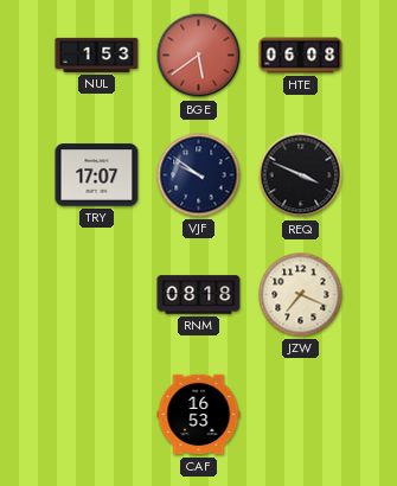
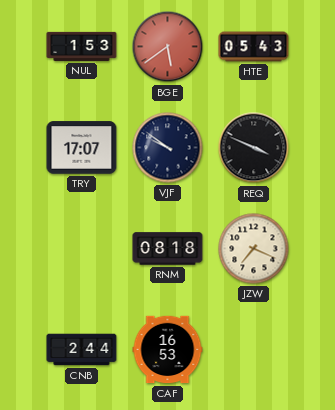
HTE: 06:08 -> 05:43 (254, 47)
CNB: none -> 2:44 (82, 350)
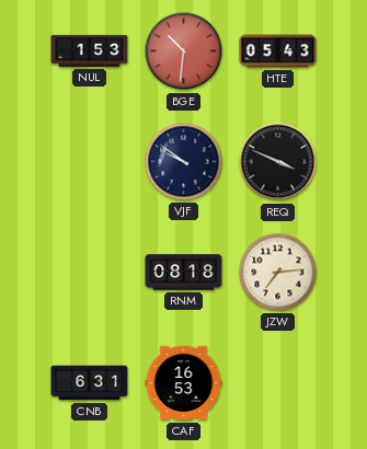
BGE: 5:39 -> 10:31 (184, 51)
TRY: 17:07 -> none (82, 148)
JZW: 7:19 -> 7:14 (278, 273)
CNB: 2:44 -> 6:31 (90, 383)
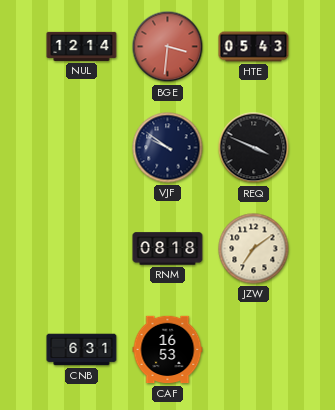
NUL: 1:53 -> 12:14 (82, 46)
BGE: 10:31 -> 3:31 (168, 47)
JZW: 7:14 -> 7:09 (254, 249)
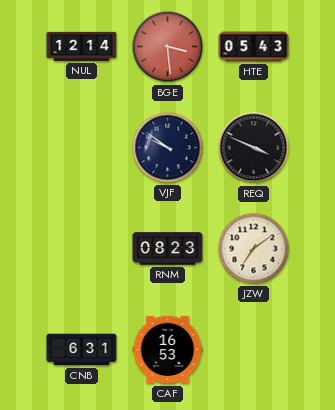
BGE: 3:31 -> 3:29 (168, 47)
RNM: 08:18 -> 08:23 (168, 249)
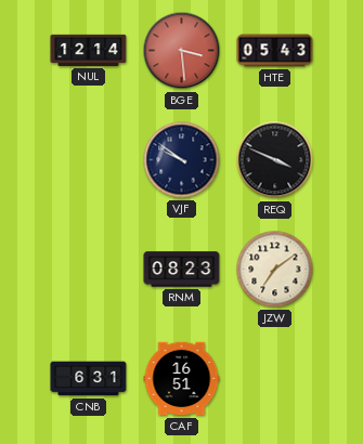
CAF: 16:53 -> 16:51 (182, 379)
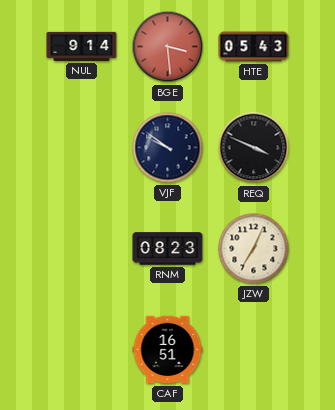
NUL: 12:14 -> 9:14 (82, 46)
JZW: 7:09 -> 7:04 (254, 249)
CNB: 6:31 -> none (89, 379)
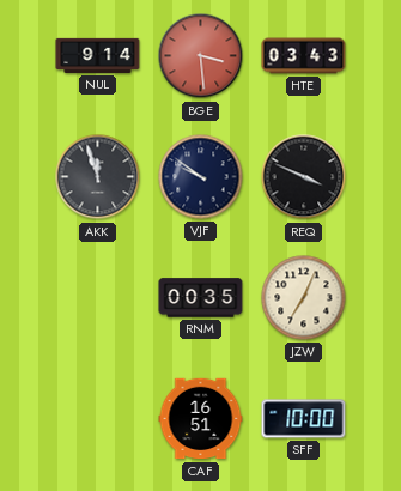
HTE: 05:43 -> 03:43 (304, 56)
AKK: none -> 11:57 (98, 177)
RNM: 08:23 -> 00:35 (201, 298)
SFF: none -> 10:00 (304, 419)
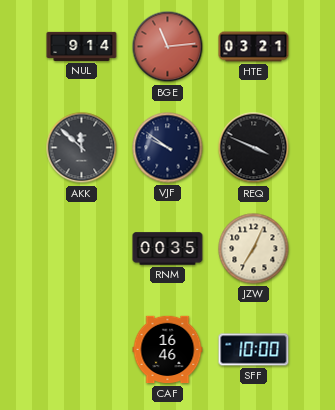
BGE: 3:29 -> 11:14 (168, 47)
HTE: 03:43 -> 03:21 (254, 47)
AKK: 11:57 -> 11:52 (82, 148)
CAF: 16:51 -> 16:46 (168, 350)
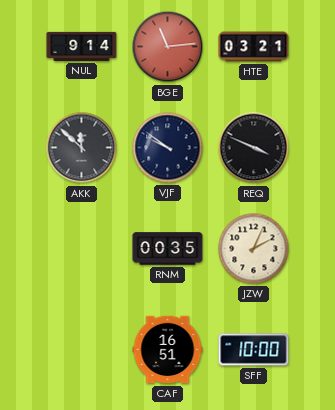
JZW: 7:04 -> 2:04 (254, 249)
CAF: 16:46 -> 16:51 (168, 350)
